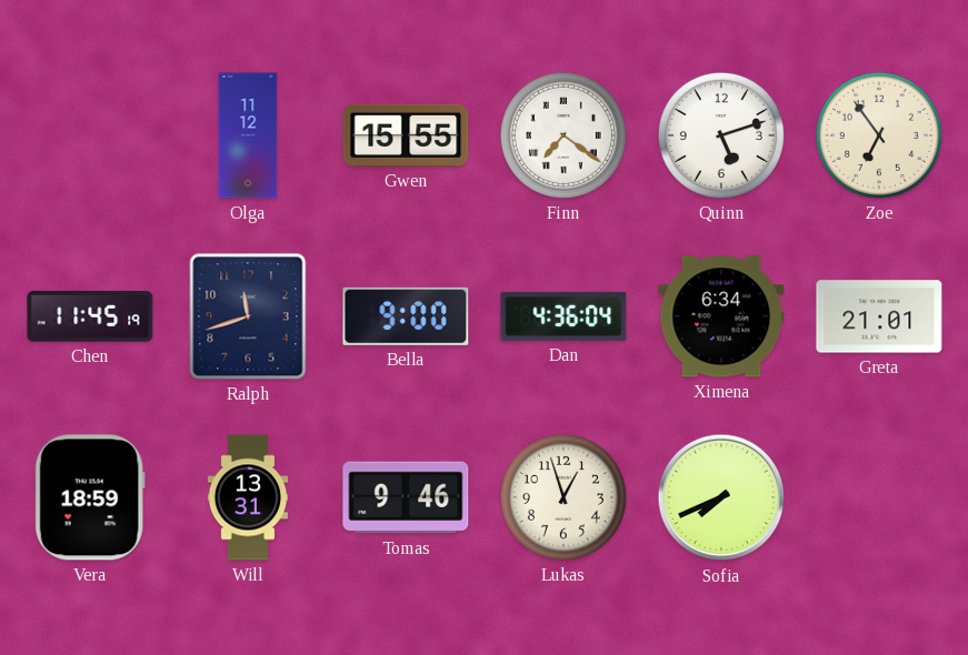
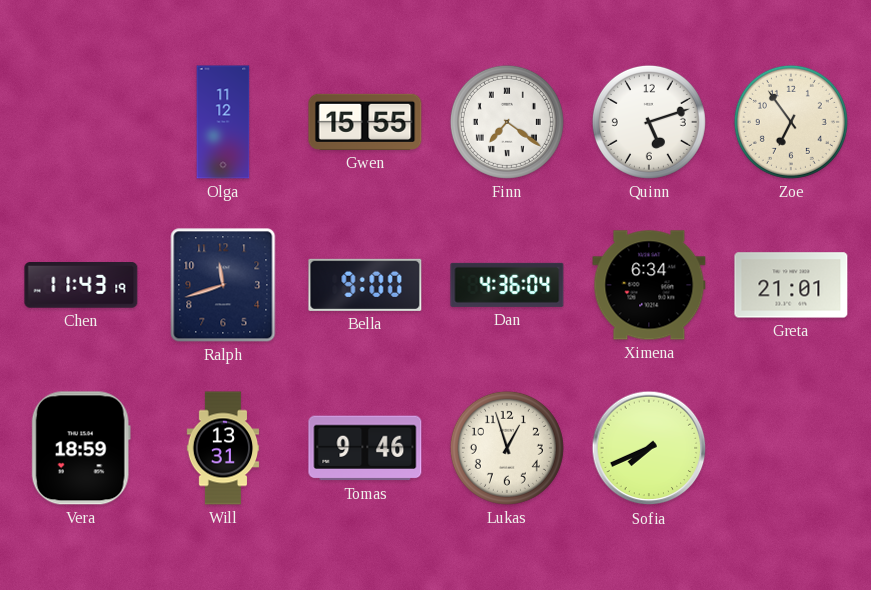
Chen: 11:45 -> 11:43 (81, 286)
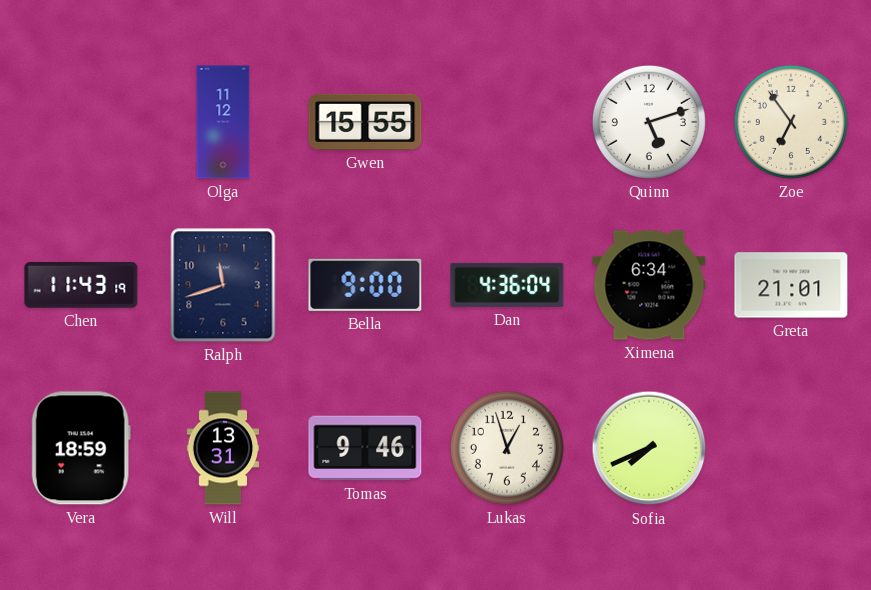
Finn: 7:21 -> none (507, 122)
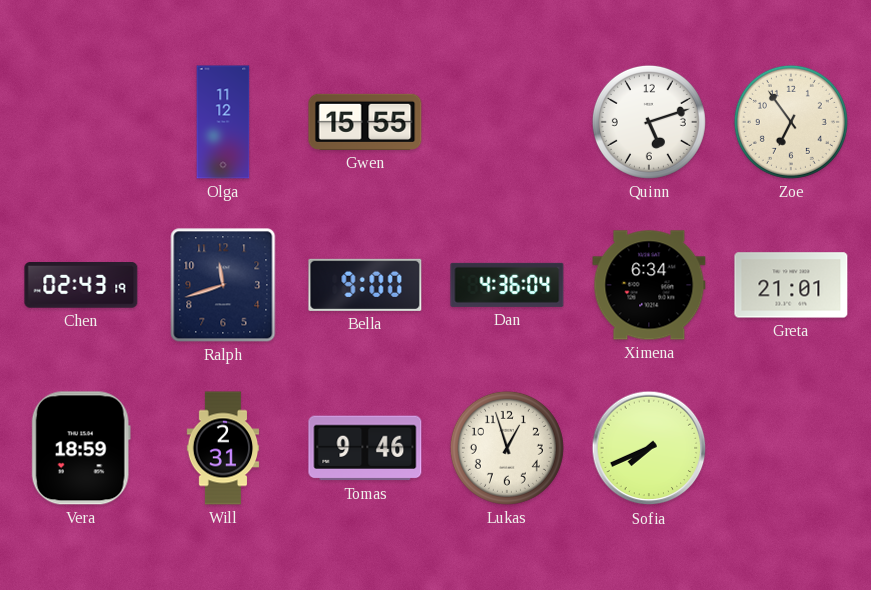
Chen: 11:43 -> 02:43 (81, 286)
Will: 13:31 -> 2:31 (223, 448)
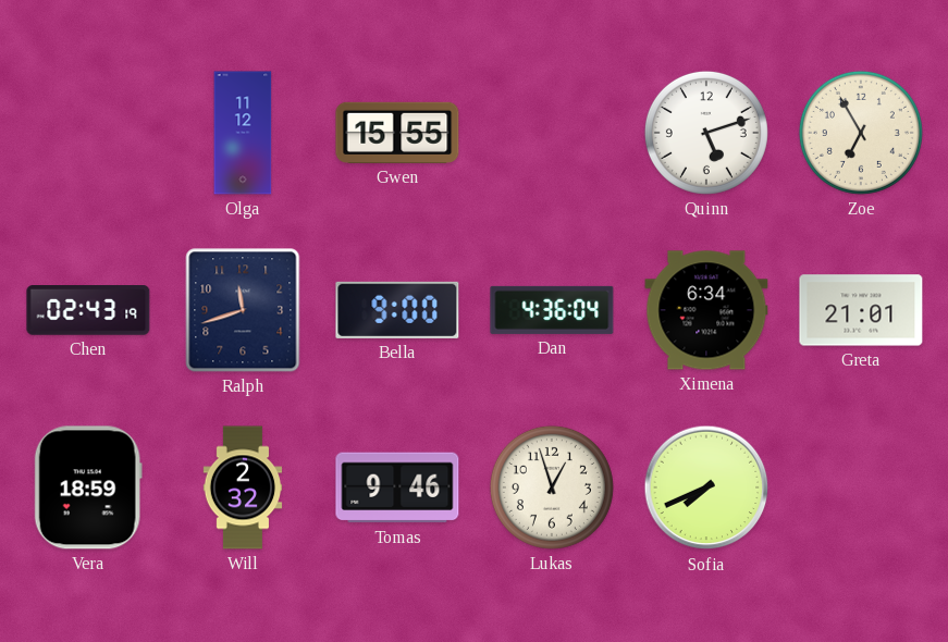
Zoe: 6:54 -> 6:55 (861, 133)
Will: 2:31 -> 2:32 (243, 487)
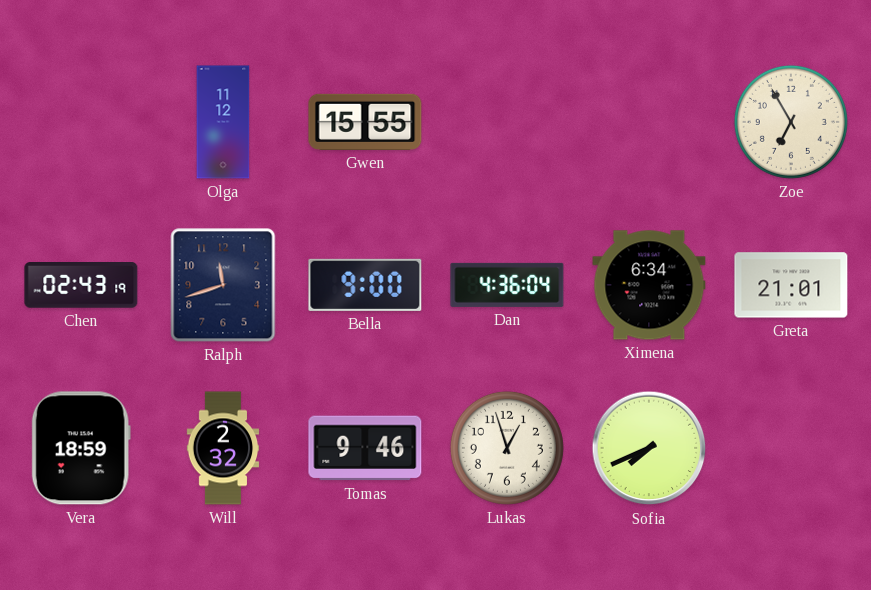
Quinn: 5:12 -> none (706, 133)
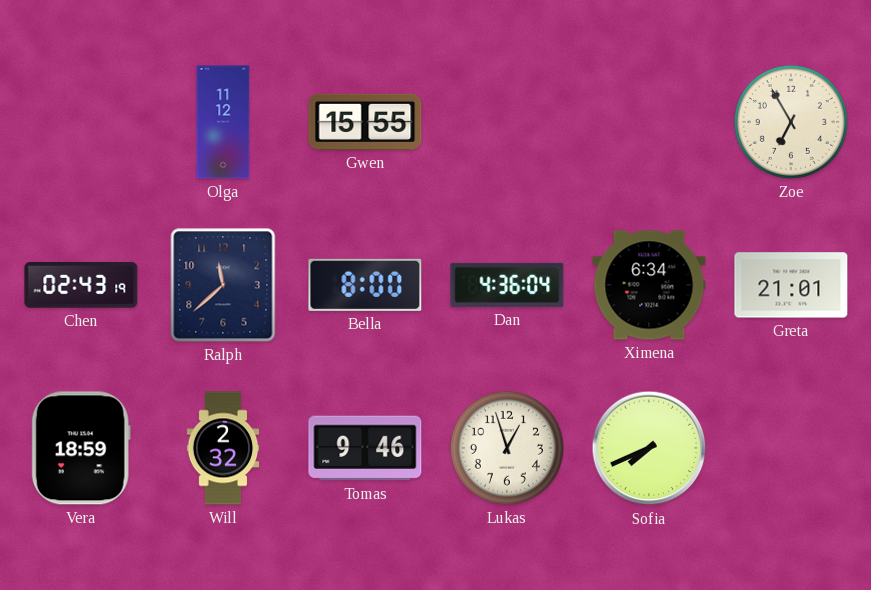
Ralph: 11:42 -> 11:38 (223, 285)
Bella: 9:00 -> 8:00 (365, 285)
